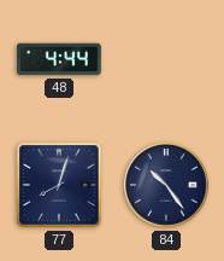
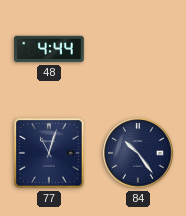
77: 8:03 -> 11:03 (49, 153)
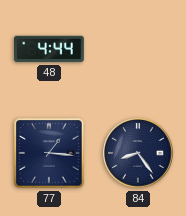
77: 11:03 -> 1:16 (49, 153)
84: 10:24 -> 8:24 (138, 153)
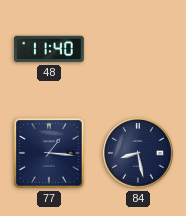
48: 4:44 -> 11:40 (50, 49)
84: 8:24 -> 8:28 (138, 153)
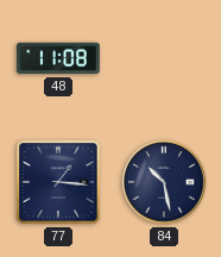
48: 11:40 -> 11:08 (59, 58)
84: 8:28 -> 10:28 (164, 182)
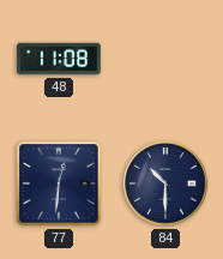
77: 1:16 -> 12:31 (59, 183)
84: 10:28 -> 10:30 (165, 183)
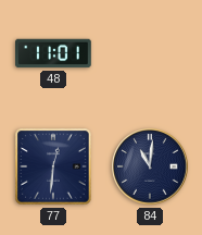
48: 11:08 -> 11:01 (54, 53)
84: 10:30 -> 11:01 (150, 166)
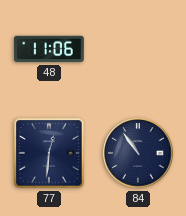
48: 11:01 -> 11:06 (50, 49)
84: 11:01 -> 10:54 (138, 153)
